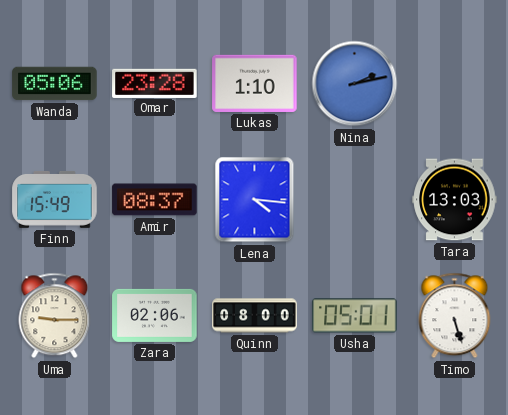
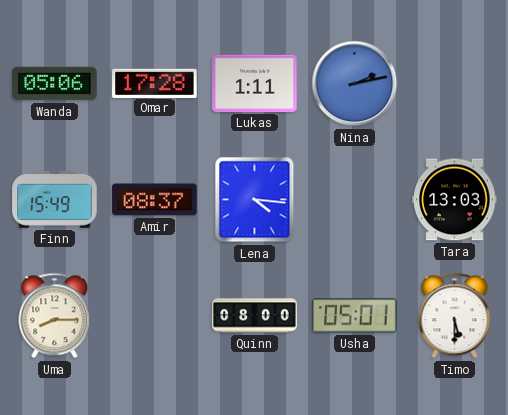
Omar: 23:28 -> 17:28 (155, 83)
Lukas: 1:10 -> 1:11 (255, 83)
Uma: 9:15 -> 8:15 (55, 316)
Zara: 02:06 -> none (155, 315)
Timo: 5:27 -> 5:30 (455, 316)
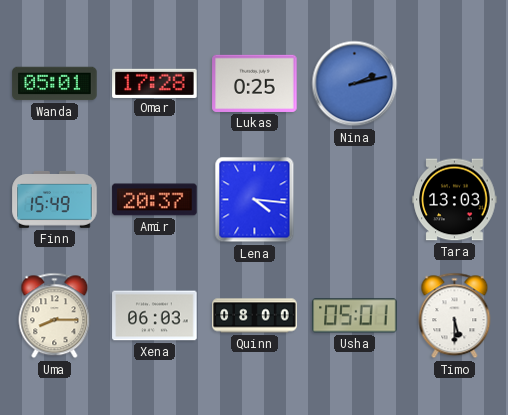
Wanda: 05:06 -> 05:01 (55, 84)
Lukas: 1:11 -> 0:25 (255, 83)
Amir: 08:37 -> 20:37 (155, 200)
Xena: none -> 06:03 (155, 316)
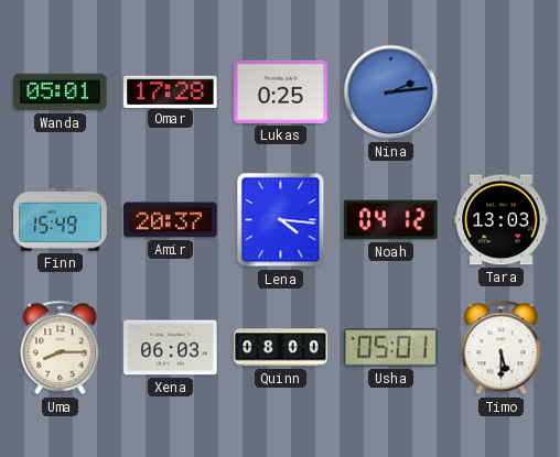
Nina: 2:13 -> 2:14 (391, 93)
Noah: none -> 04:12 (391, 220)
